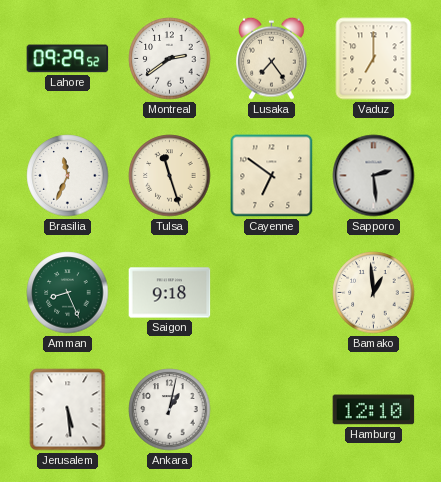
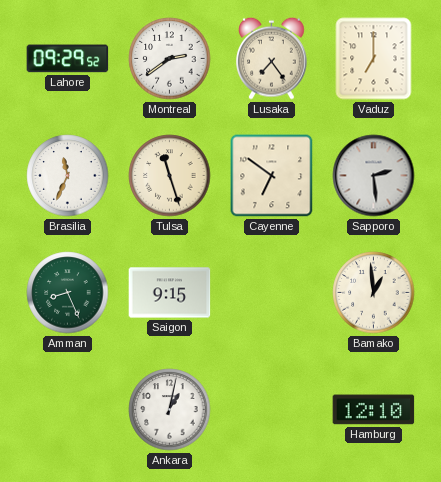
Saigon: 9:18 -> 9:15 (170, 293)
Jerusalem: 5:29 -> none (68, 410)
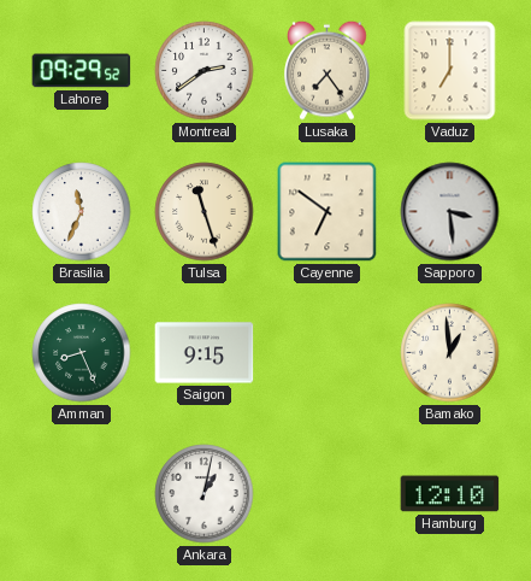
Sapporo: 2:29 -> 3:29 (450, 212)
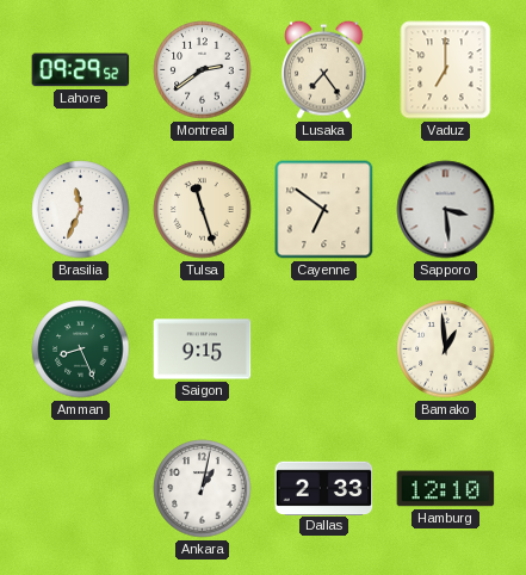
Dallas: none -> 2:33 (324, 488)
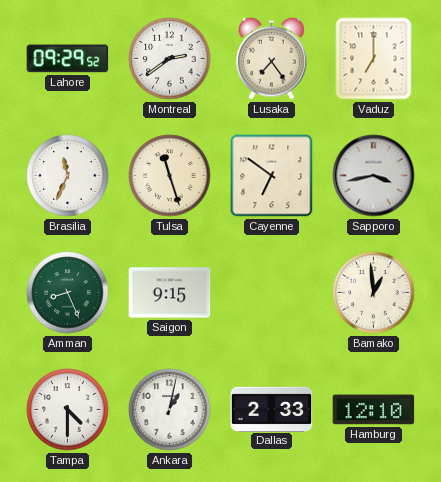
Sapporo: 3:29 -> 3:43 (374, 176)
Tampa: none -> 4:30 (68, 410)
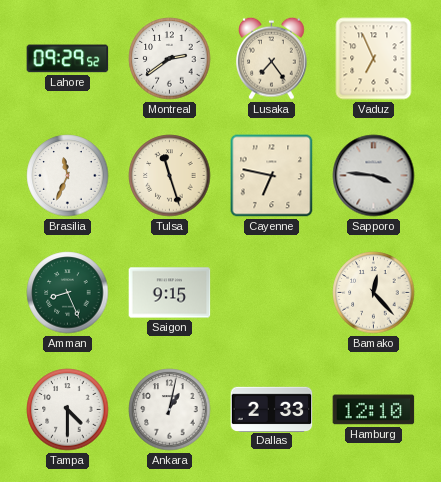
Vaduz: 7:00 -> 6:56 (374, 59)
Cayenne: 6:51 -> 6:47 (272, 176)
Sapporo: 3:43 -> 3:46 (374, 176)
Bamako: 12:59 -> 12:23 (374, 293)
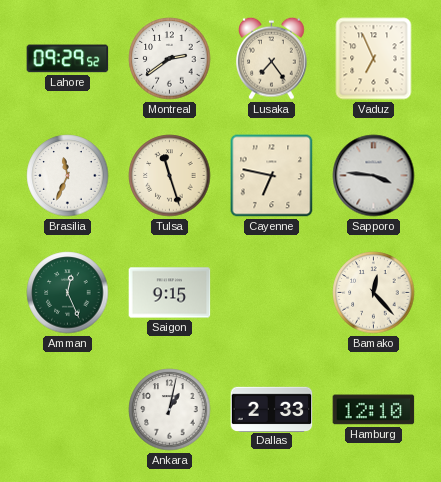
Amman: 8:26 -> 12:26 (68, 293)
Tampa: 4:30 -> none (68, 410)
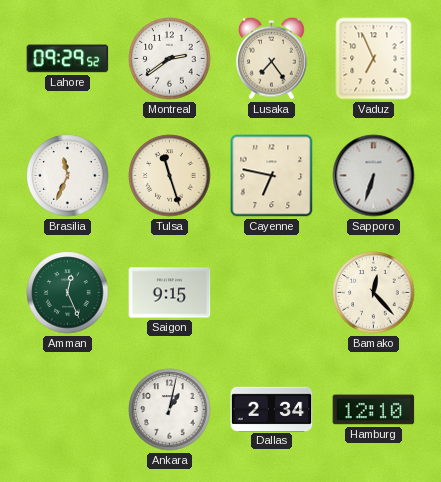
Sapporo: 3:46 -> 6:33 (374, 176)
Dallas: 2:33 -> 2:34 (272, 409)
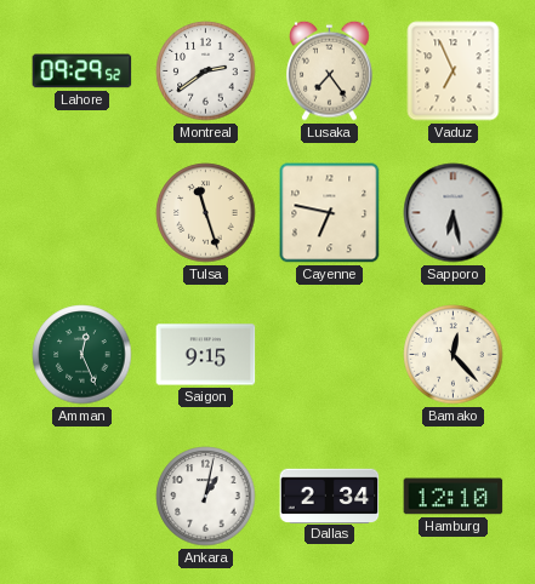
Brasilia: 11:34 -> none (68, 176)
Sapporo: 6:33 -> 6:28 (454, 213)
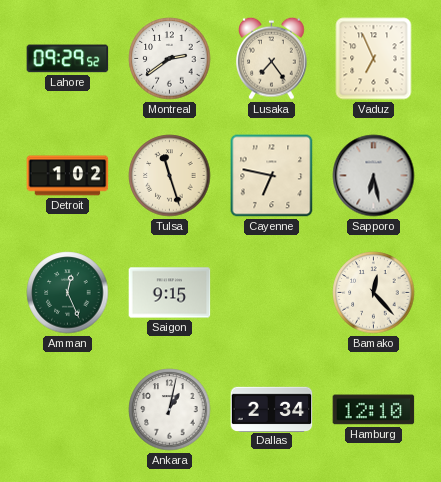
Detroit: none -> 1:02 (68, 176)
